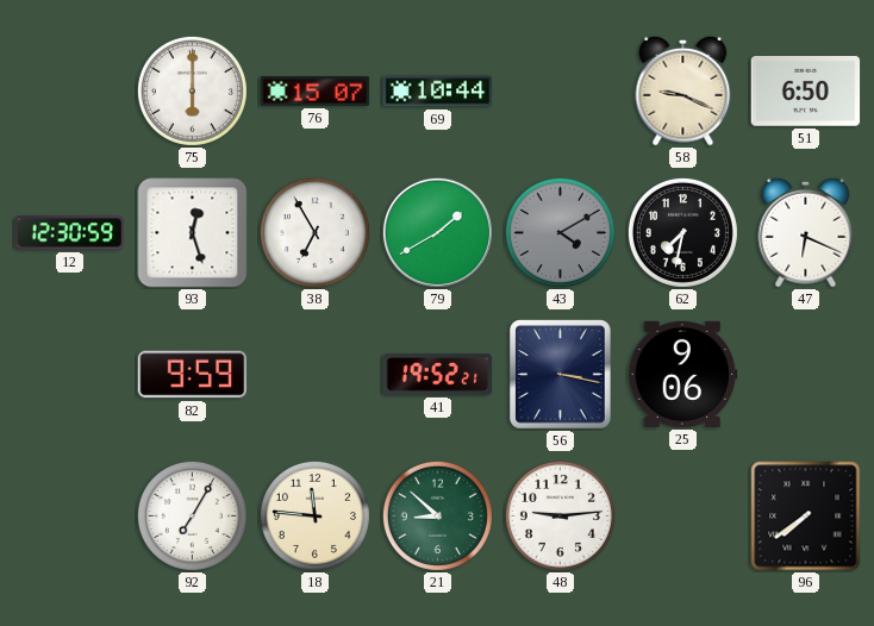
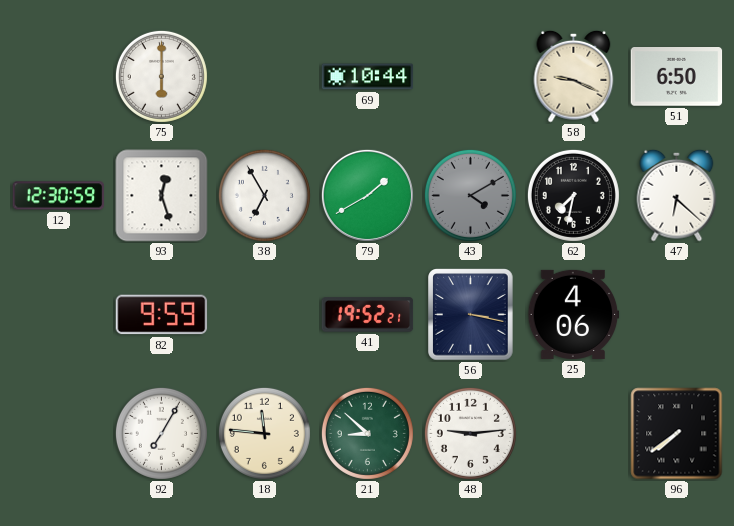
76: 15:07 -> none (316, 92)
47: 6:19 -> 6:22 (677, 195)
25: 9:06 -> 4:06 (574, 314)
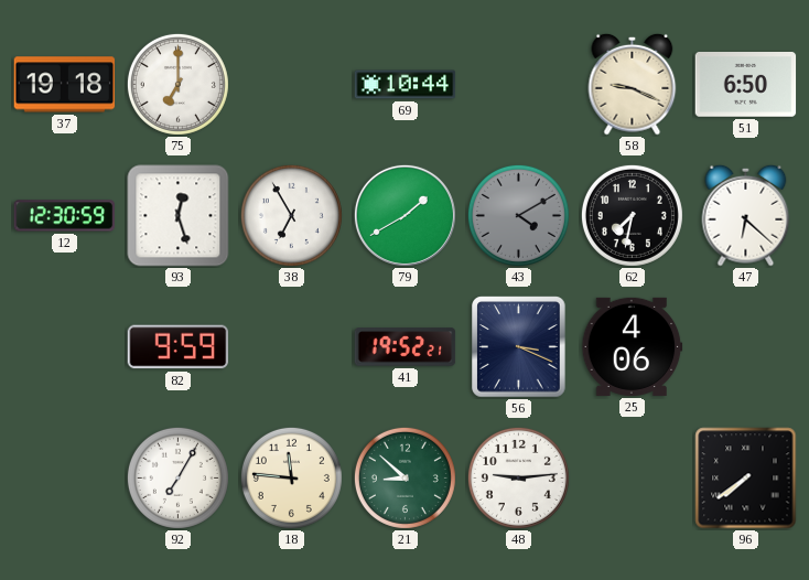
37: none -> 19:18 (65, 85)
75: 6:00 -> 7:00 (177, 84)
56: 3:17 -> 3:19 (519, 347)
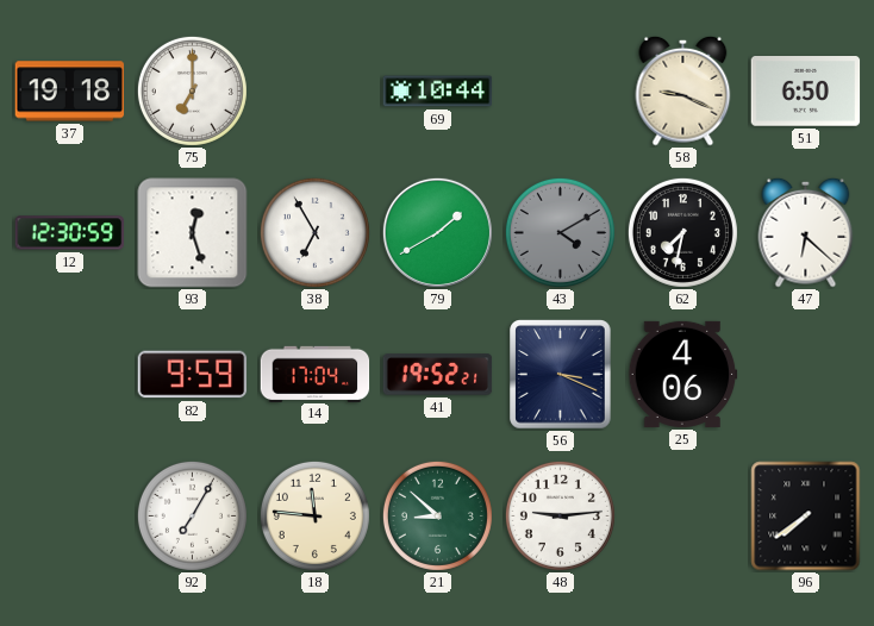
14: none -> 17:04 (316, 374)
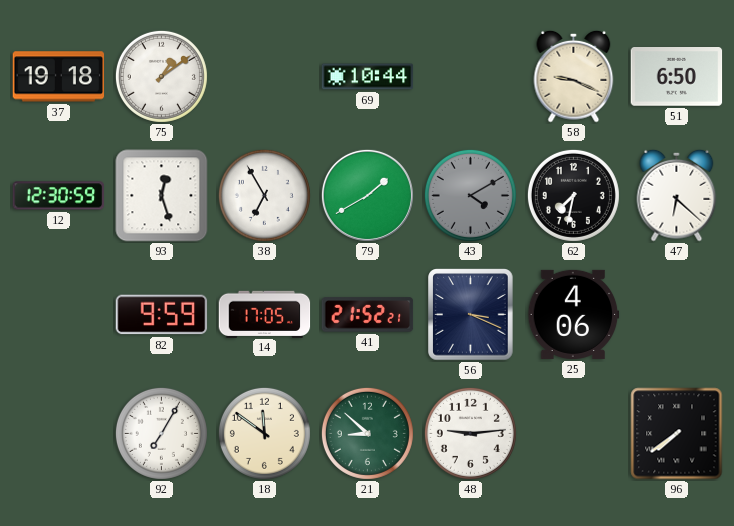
75: 7:00 -> 1:09 (161, 76)
14: 17:04 -> 17:05 (265, 314)
41: 19:52 -> 21:52 (368, 315)
18: 11:46 -> 11:51 (264, 433)
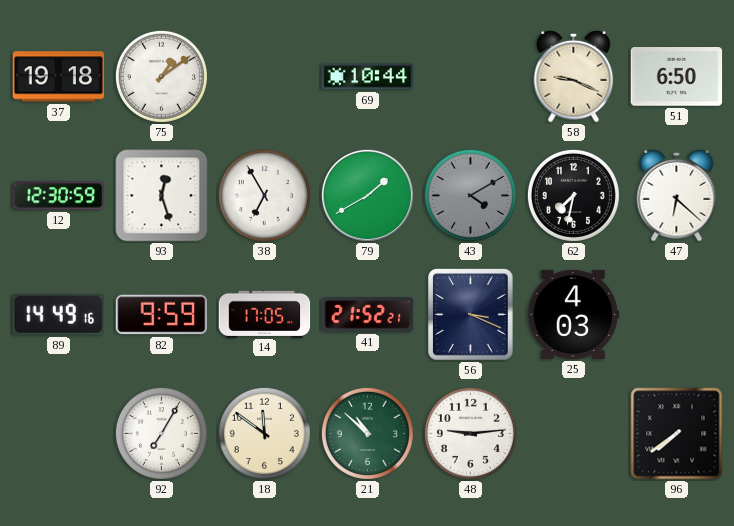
89: none -> 14:49 (58, 314)
25: 4:06 -> 4:03 (574, 314)
21: 8:52 -> 10:52 (367, 433)
